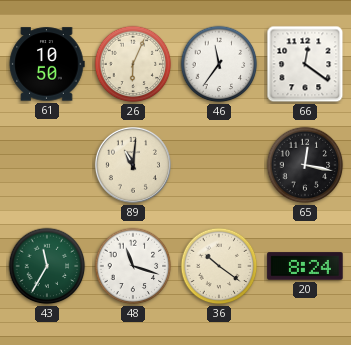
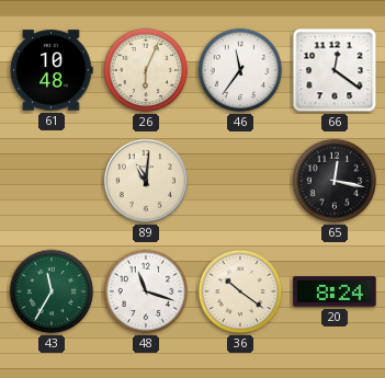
61: 10:50 -> 10:48 (52, 70)
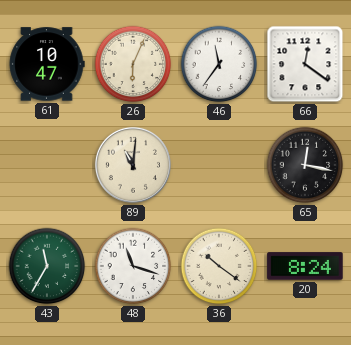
61: 10:48 -> 10:47 (47, 64)
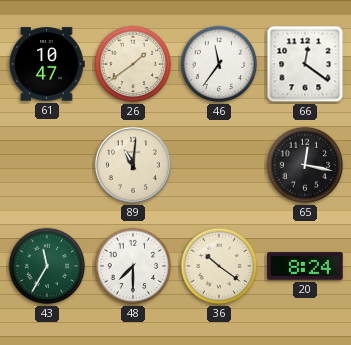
26: 6:04 -> 1:39 (133, 64)
48: 11:18 -> 7:30 (133, 266)
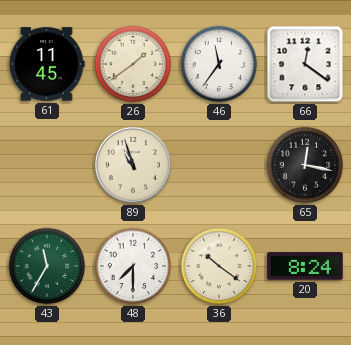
61: 10:47 -> 11:45 (47, 64)
89: 11:01 -> 10:57 (133, 165)
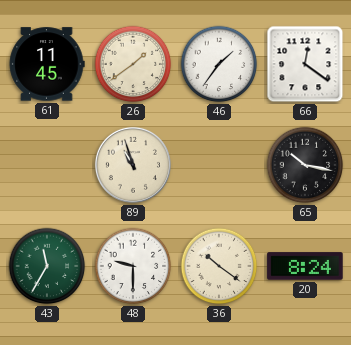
46: 11:36 -> 1:36 (219, 64)
65: 12:17 -> 10:17 (305, 165)
48: 7:30 -> 9:30 (133, 266)
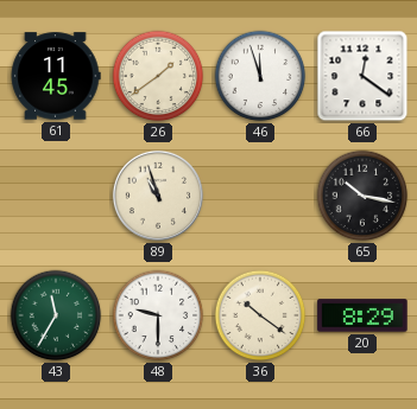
46: 1:36 -> 11:57 (260, 76)
20: 8:24 -> 8:29 (362, 315)
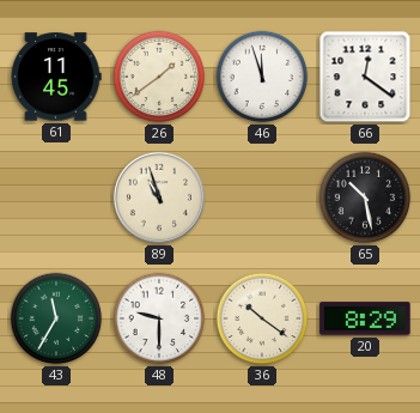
65: 10:17 -> 10:28 (365, 198)
